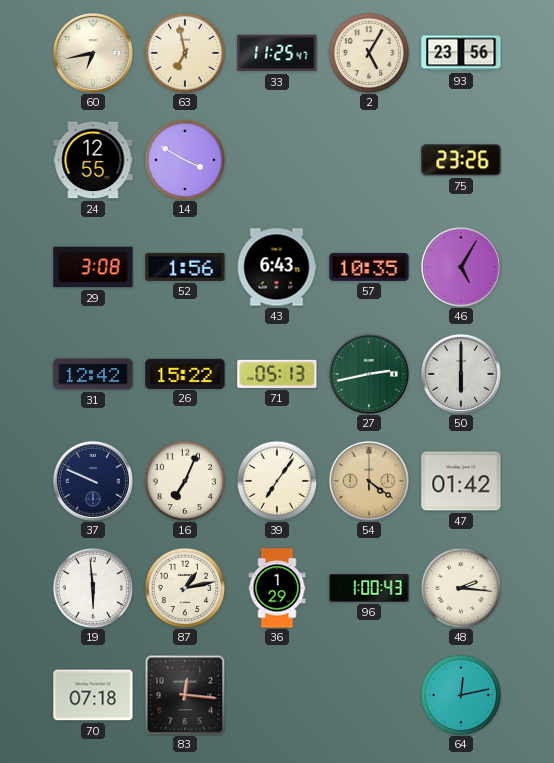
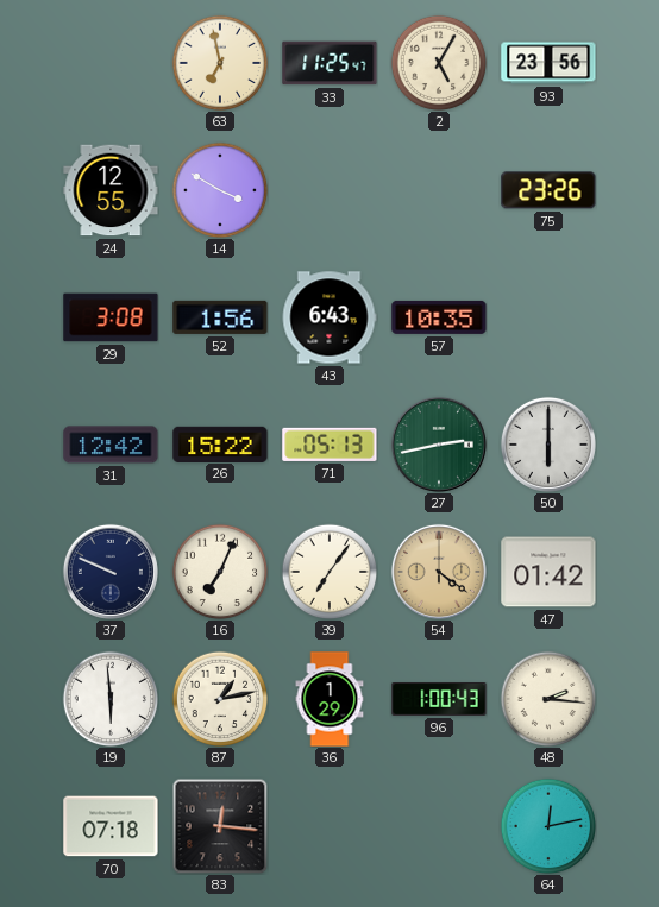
60: 6:43 -> none (93, 53)
46: 5:05 -> none (461, 267)
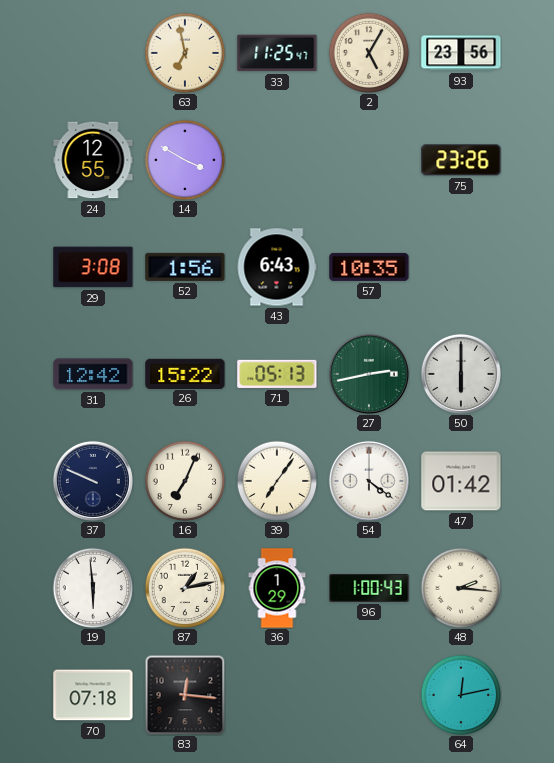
54 dial: champagne -> white (369, 481)
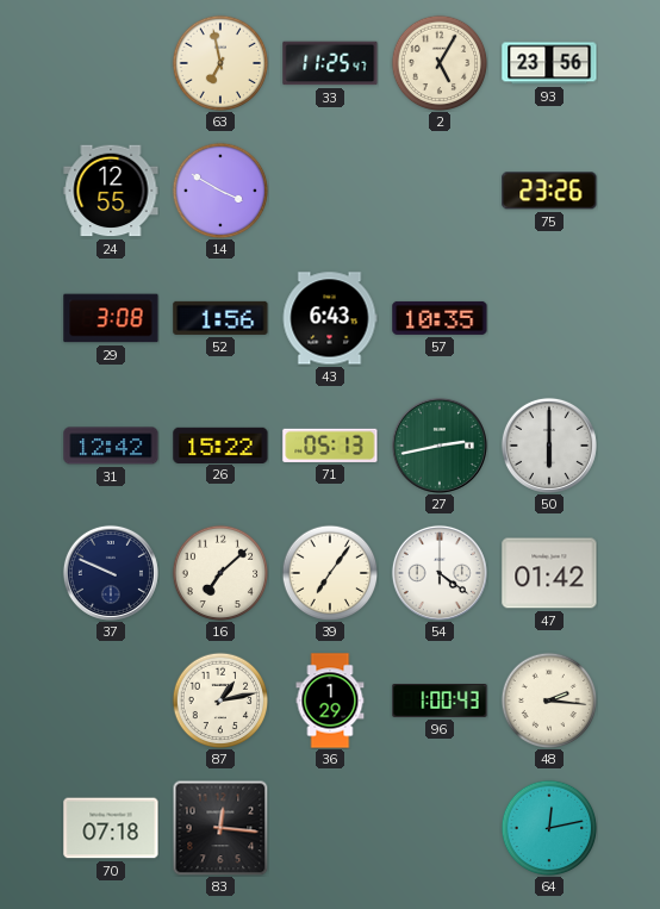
16: 7:04 -> 7:08 (220, 573)
19: 5:59 -> none (93, 588)
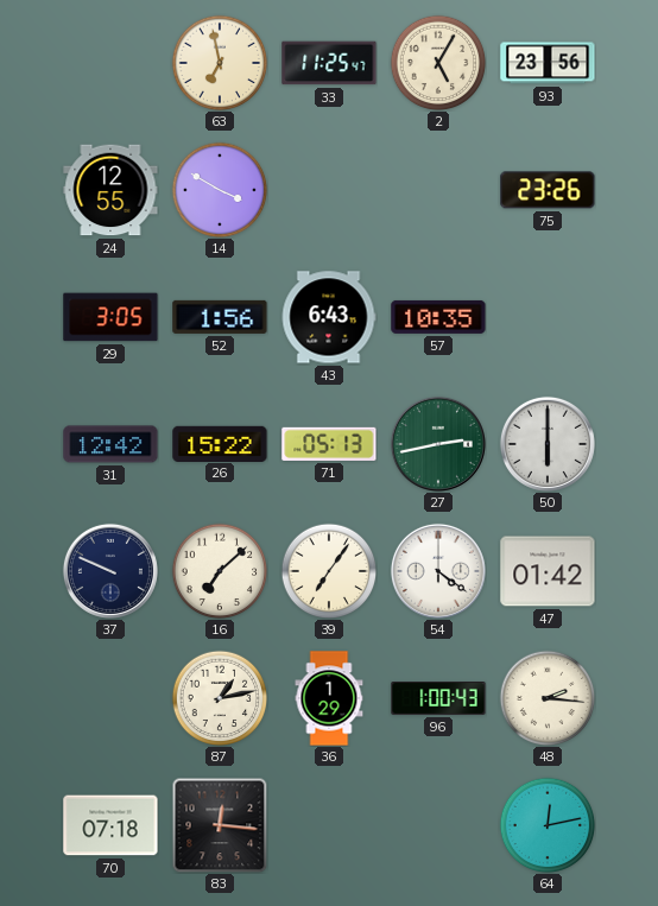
29: 3:08 -> 3:05 (110, 317)
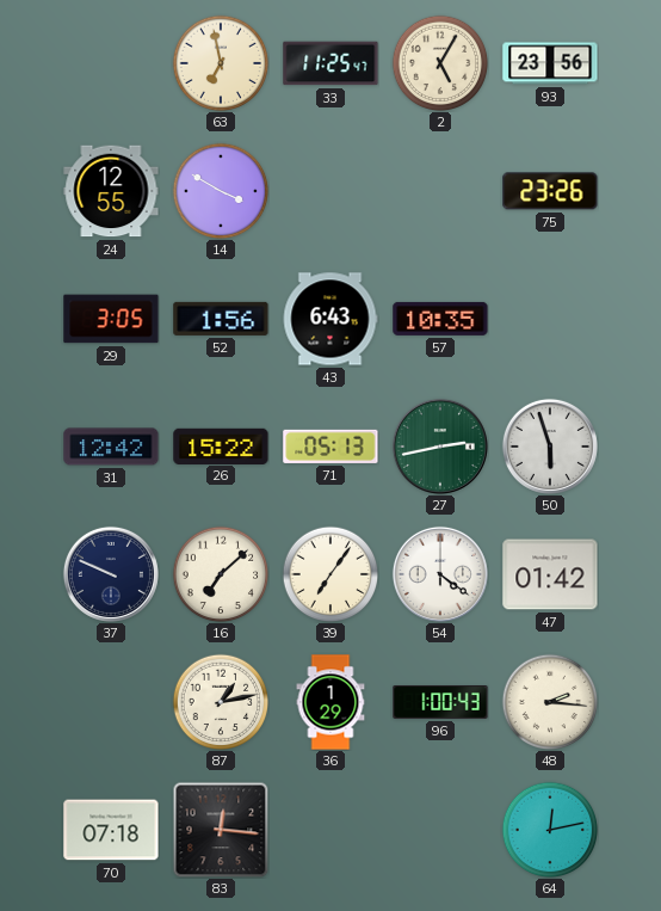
50: 6:00 -> 5:57 (550, 447)
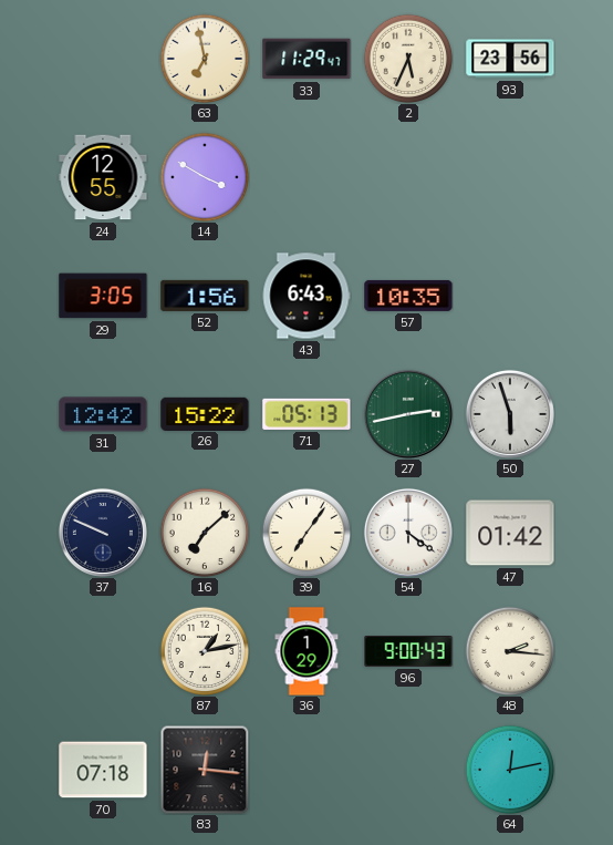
33: 11:25 -> 11:29 (306, 59)
2: 5:05 -> 5:34 (408, 59)
75: 23:26 -> none (550, 191)
96: 1:00 -> 9:00 (408, 652)
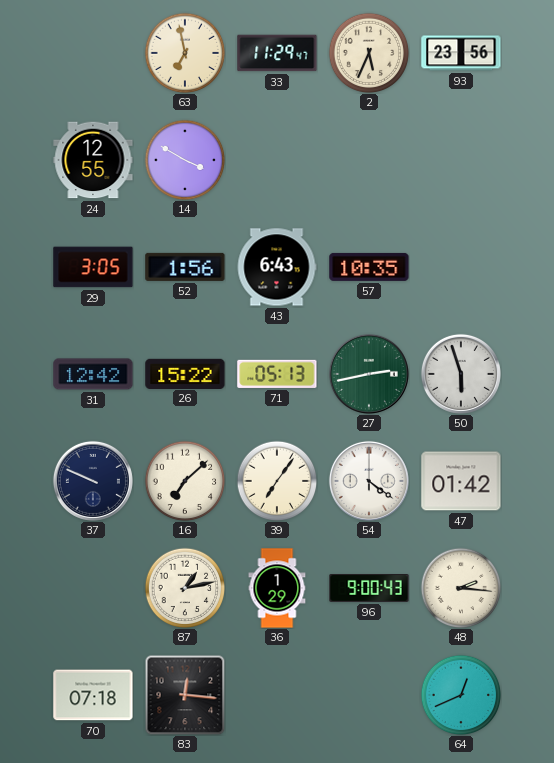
64: 12:13 -> 12:41 (461, 695)
